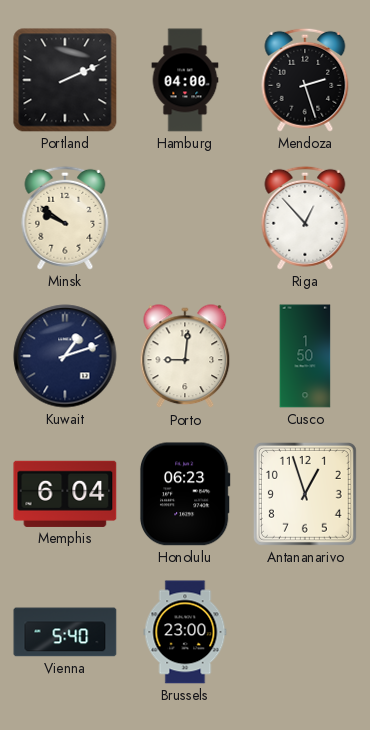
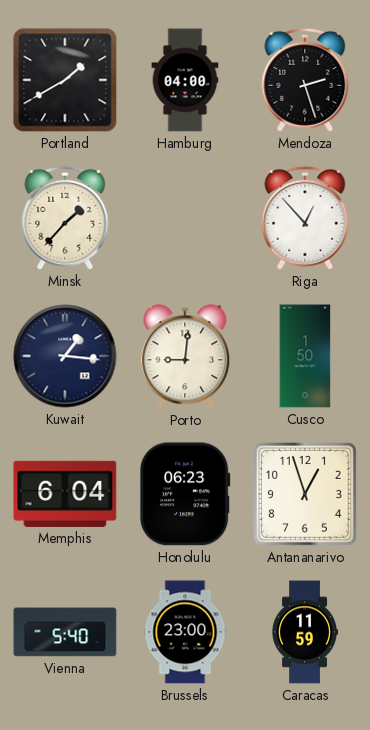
Portland: 2:11 -> 1:40 (65, 80)
Minsk: 9:51 -> 1:37 (65, 218)
Kuwait: 1:12 -> 1:16 (65, 356)
Caracas: none -> 11:59 (305, 632)
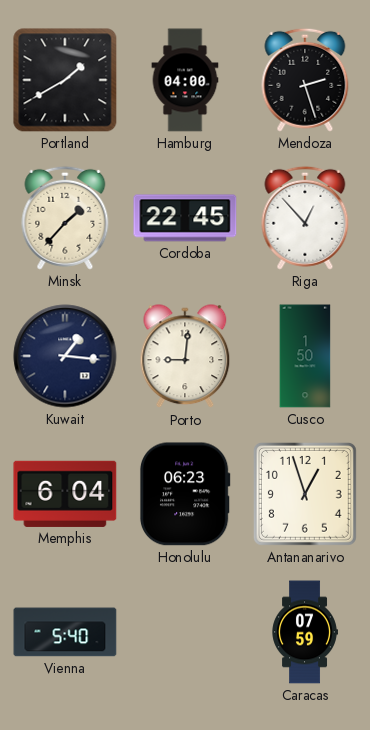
Cordoba: none -> 22:45 (185, 218)
Brussels: 23:00 -> none (185, 632)
Caracas: 11:59 -> 07:59 (305, 632)
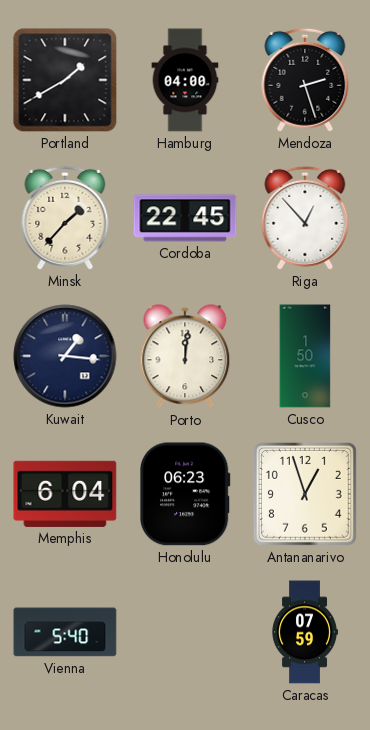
Porto: 9:01 -> 12:01 (185, 357)
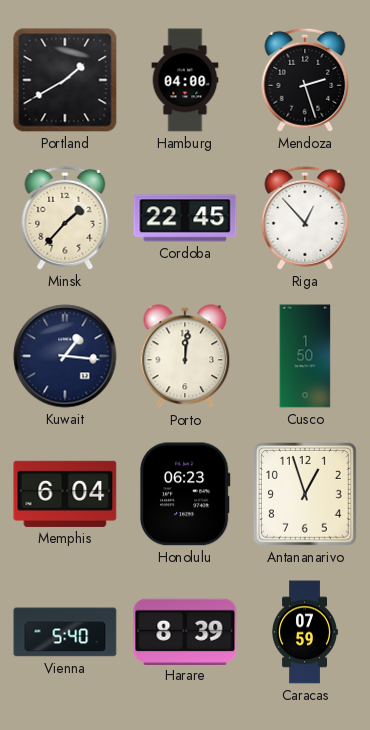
Harare: none -> 8:39 (185, 631)
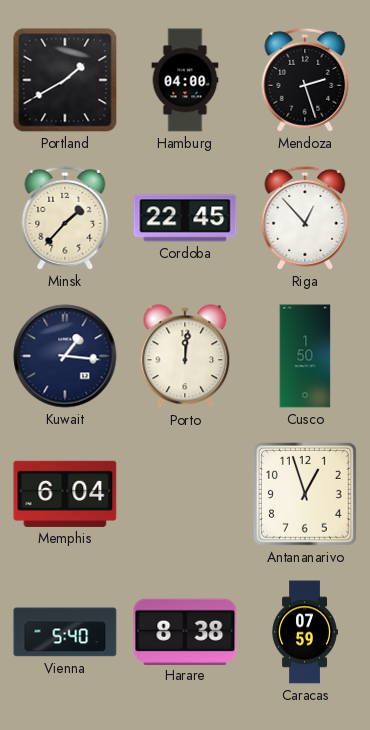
Honolulu: 06:23 -> none (185, 494)
Harare: 8:39 -> 8:38 (185, 631)
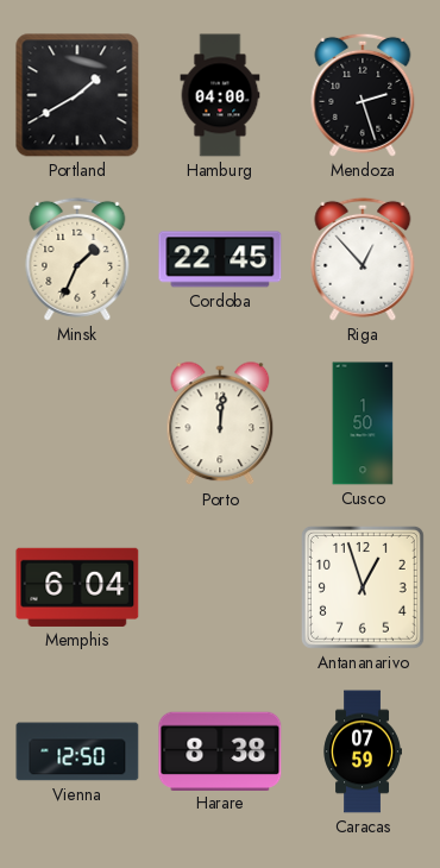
Minsk: 1:37 -> 1:34 (77, 259)
Kuwait: 1:16 -> none (65, 356)
Vienna: 5:40 -> 12:50 (77, 751)
